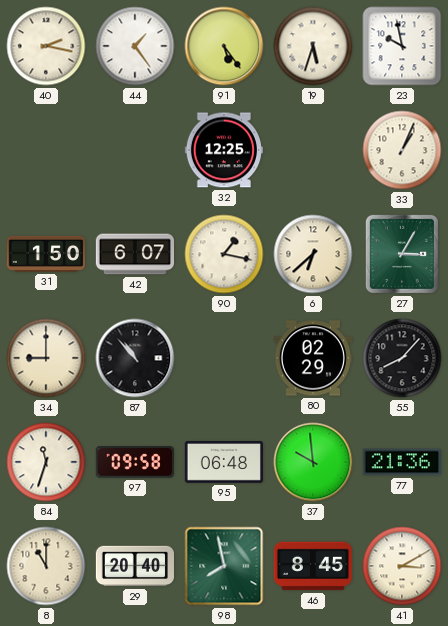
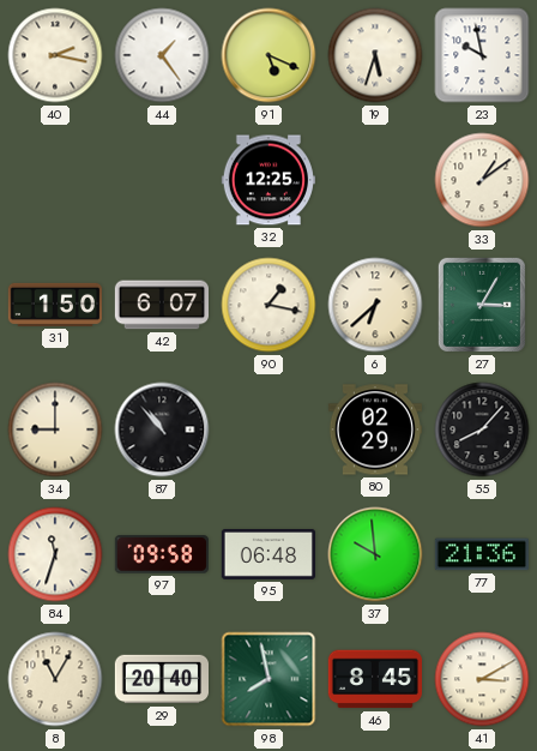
91: 5:24 -> 5:19 (268, 55)
33: 1:04 -> 1:09 (482, 180)
8: 11:00 -> 11:05 (55, 679)
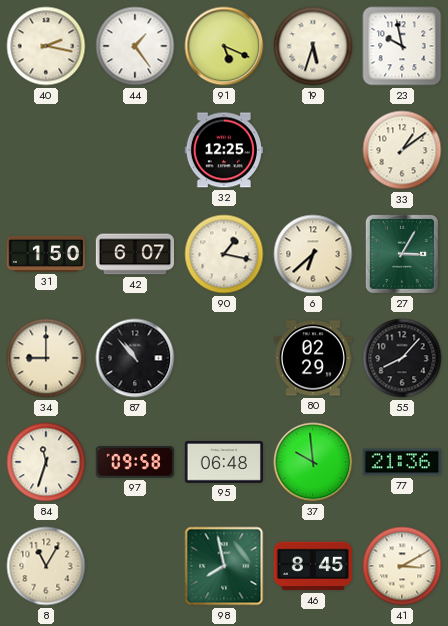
29: 20:40 -> none (161, 679)
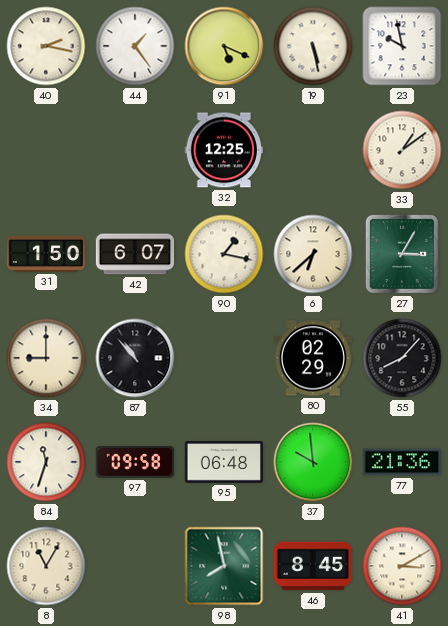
19: 5:33 -> 5:28 (313, 46)
